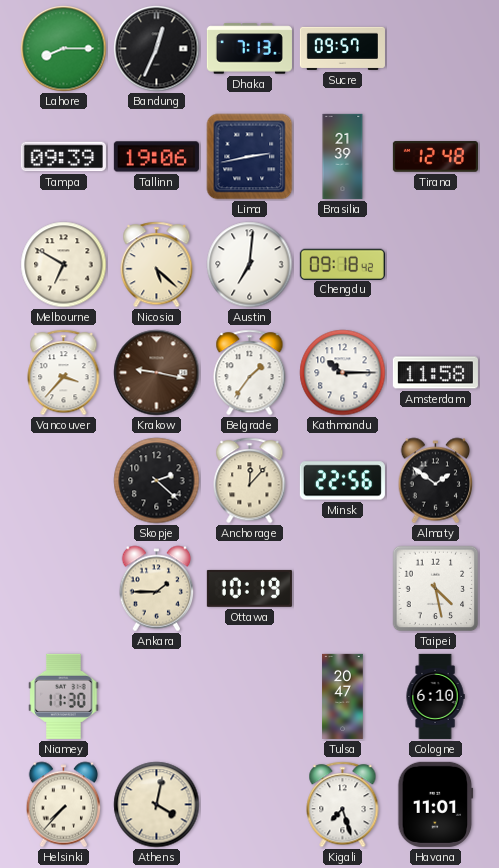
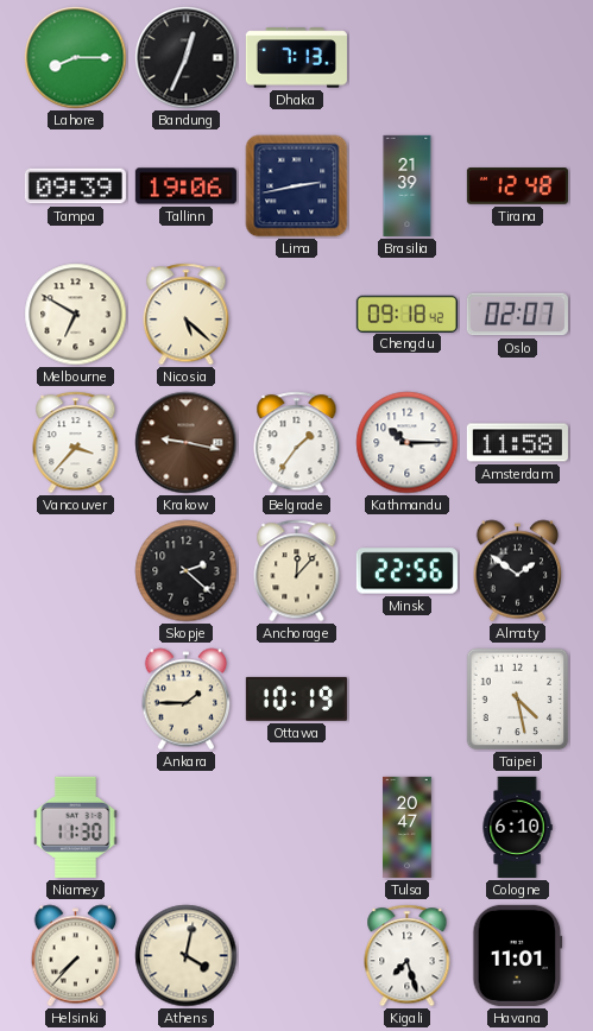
Sucre: 09:57 -> none (342, 48)
Austin: 7:01 -> none (250, 265)
Oslo: none -> 02:07 (517, 315)
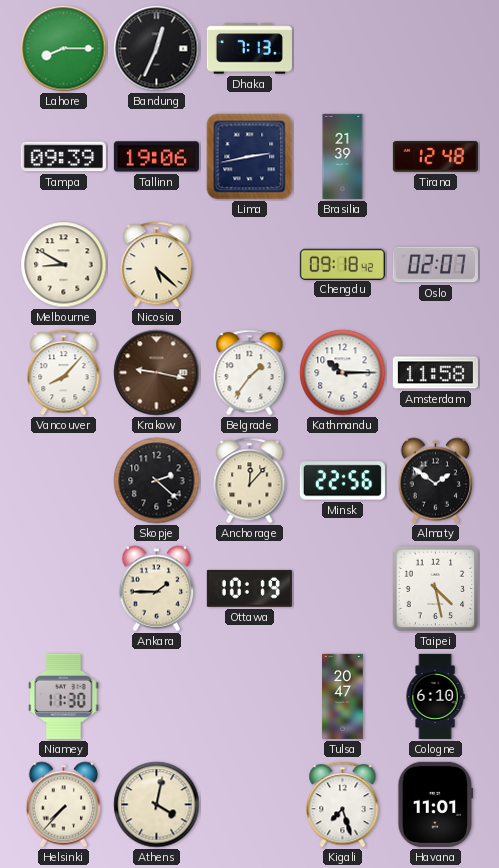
Melbourne: 6:50 -> 8:50 (64, 265)
Vancouver: 3:37 -> 8:07 (64, 373)
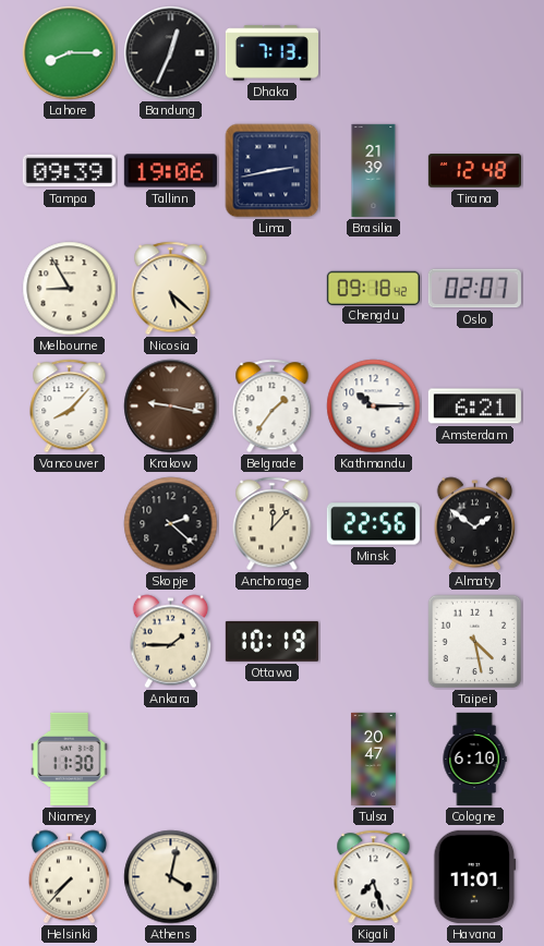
Melbourne: 8:50 -> 8:55 (70, 289)
Amsterdam: 11:58 -> 6:21 (474, 407)
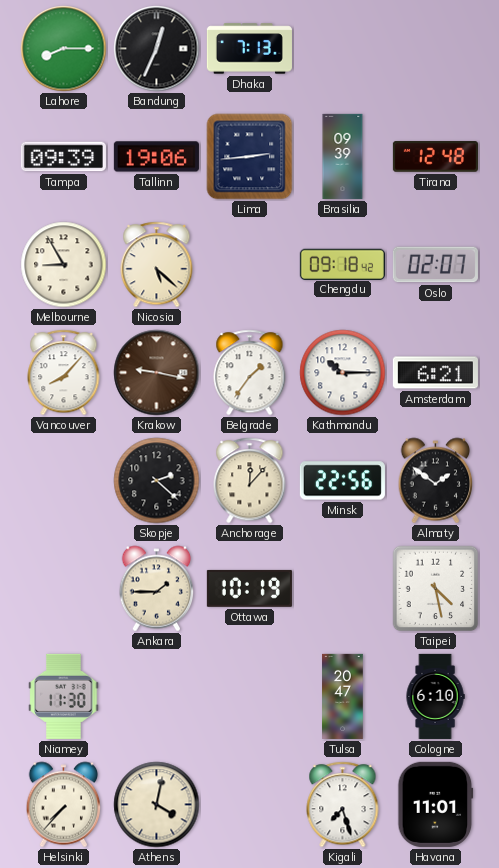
Lima: 2:43 -> 2:44 (250, 157)
Brasilia: 21:39 -> 09:39 (343, 156)
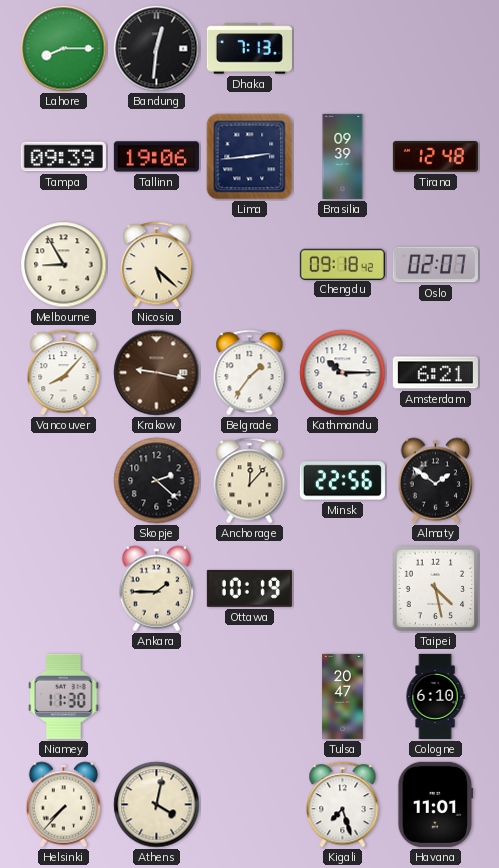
Bandung: 12:34 -> 12:31 (157, 49)
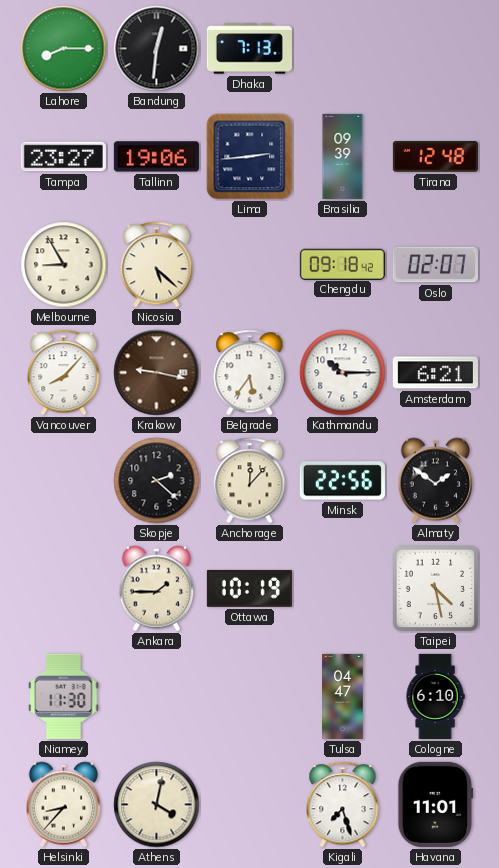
Tampa: 09:39 -> 23:27 (63, 157)
Belgrade: 1:36 -> 5:36 (250, 373)
Tulsa: 20:47 -> 04:47 (343, 696)
Helsinki: 7:37 -> 8:37 (64, 805)
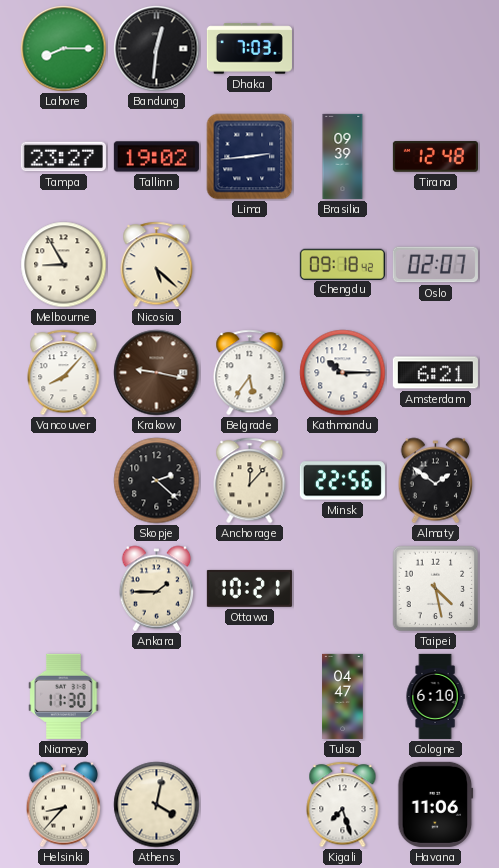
Dhaka: 7:13 -> 7:03 (249, 49)
Tallinn: 19:06 -> 19:02 (156, 157)
Ottawa: 10:19 -> 10:21 (249, 588)
Havana: 11:01 -> 11:06 (436, 804)
